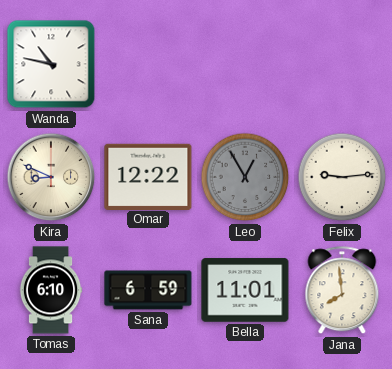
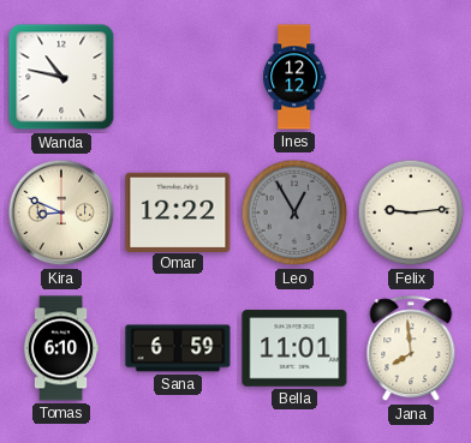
Ines: none -> 12:12 (294, 77)
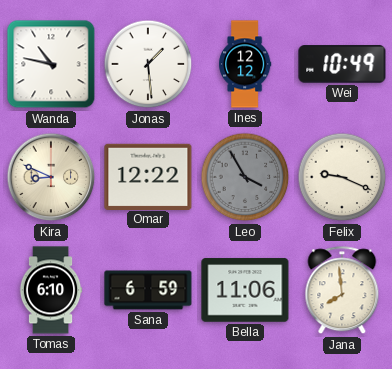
Jonas: none -> 1:29 (148, 64)
Wei: none -> 10:49 (342, 64)
Leo: 12:55 -> 3:55 (245, 177)
Felix: 9:14 -> 9:19 (342, 177)
Bella: 11:01 -> 11:06 (245, 290)
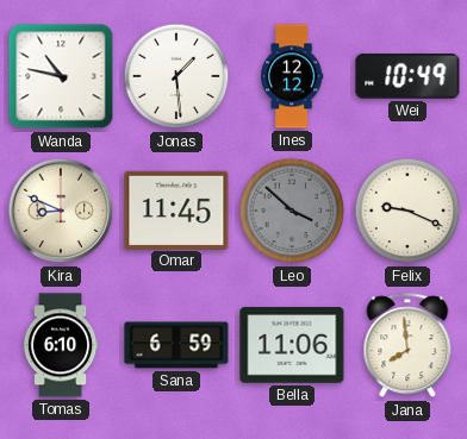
Omar: 12:22 -> 11:45 (176, 209)
Leo: 3:55 -> 3:52 (292, 211)
